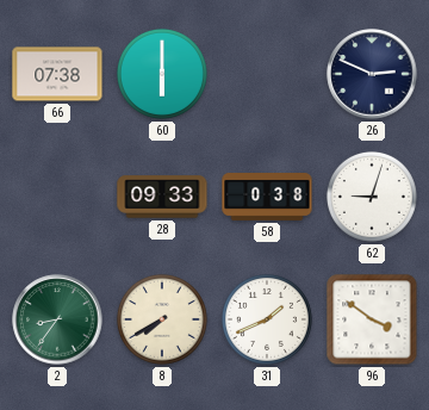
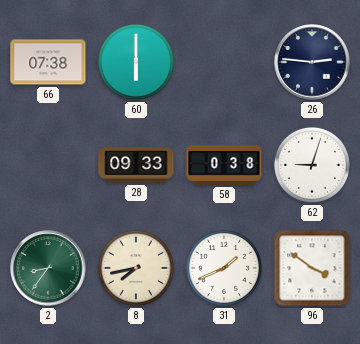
26: 2:49 -> 2:46 (312, 62)
8: 7:40 -> 7:43 (136, 268)
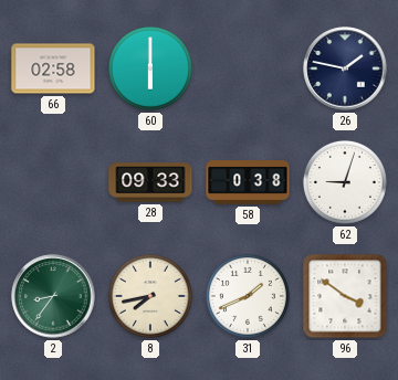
66: 07:38 -> 02:58 (53, 68)
26: 2:46 -> 1:47 (345, 68)
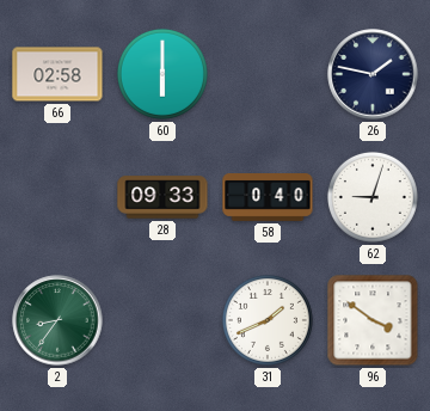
58: 0:38 -> 0:40 (268, 198)
8: 7:43 -> none (150, 296)
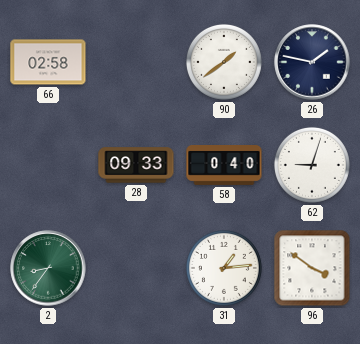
60: 6:00 -> none (162, 74)
90: none -> 1:39 (224, 62)
31: 1:41 -> 1:14 (224, 268)
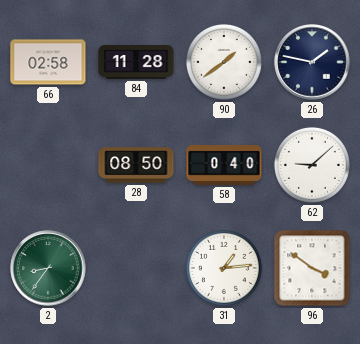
84: none -> 11:28 (136, 62)
28: 09:33 -> 08:50 (136, 165)
62: 9:03 -> 9:08 (312, 165)
